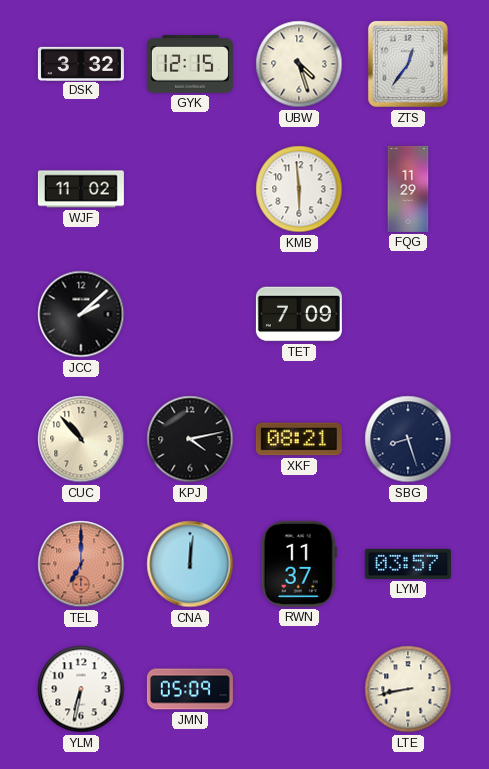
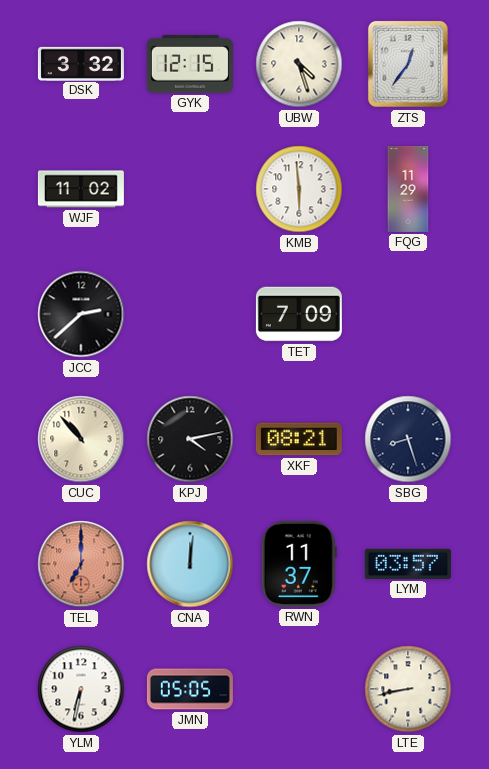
JCC: 2:08 -> 2:38 (81, 314)
JMN: 05:09 -> 05:05 (190, 689)
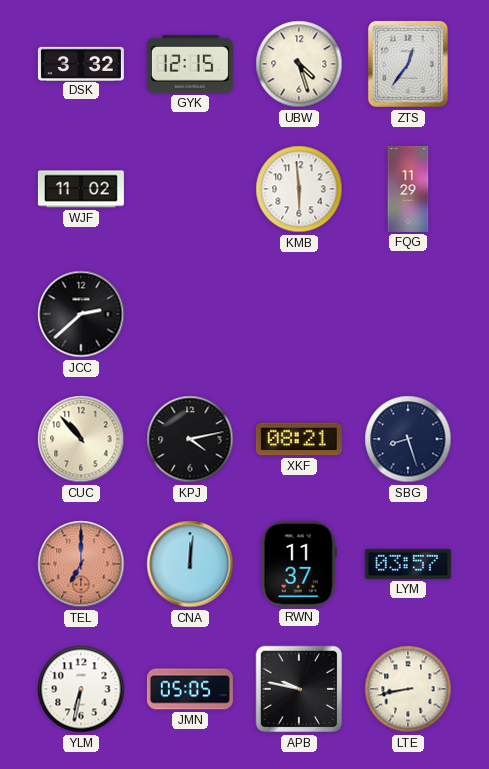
TET: 7:09 -> none (299, 314)
APB: none -> 9:47 (299, 689)
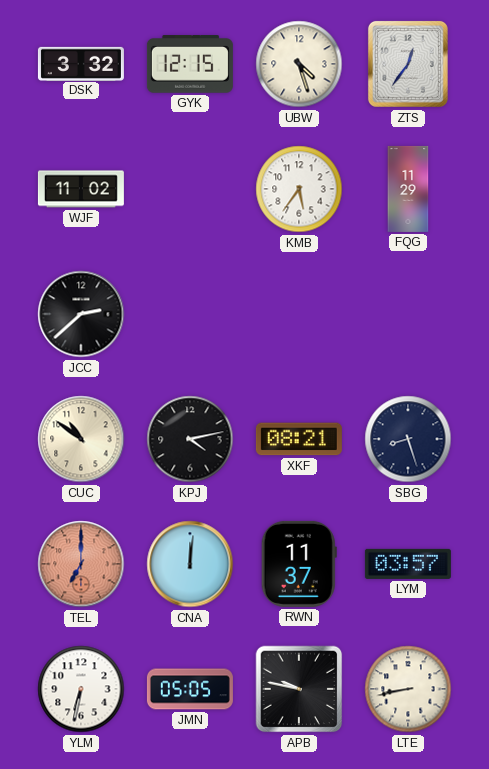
KMB: 5:59 -> 5:36 (299, 189)
CUC: 10:53 -> 10:51 (81, 439)
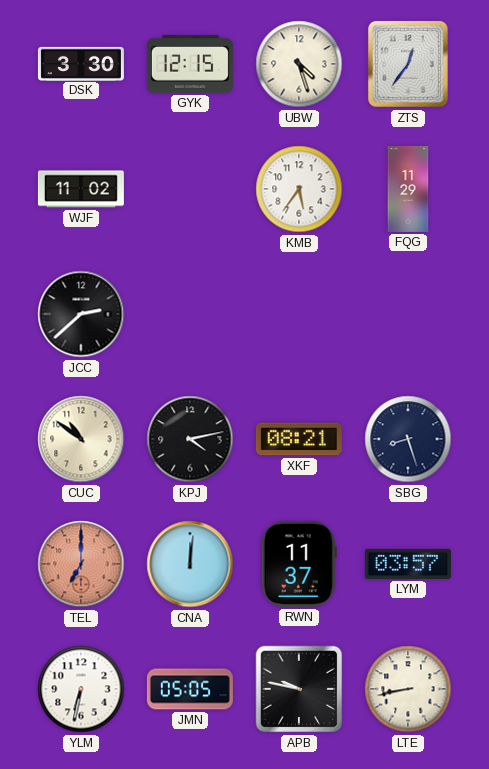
DSK: 3:32 -> 3:30 (81, 63)
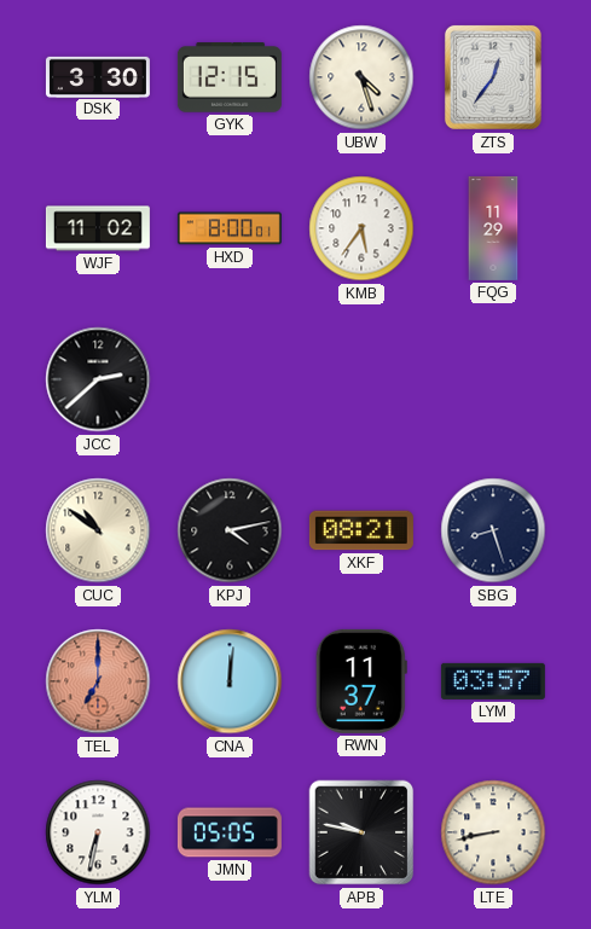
HXD: none -> 8:00 (230, 228)
